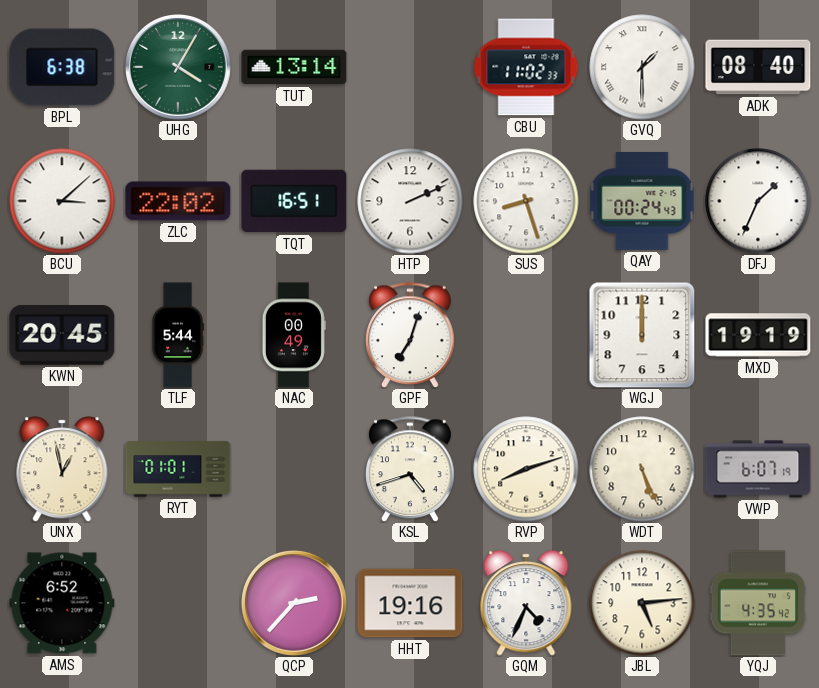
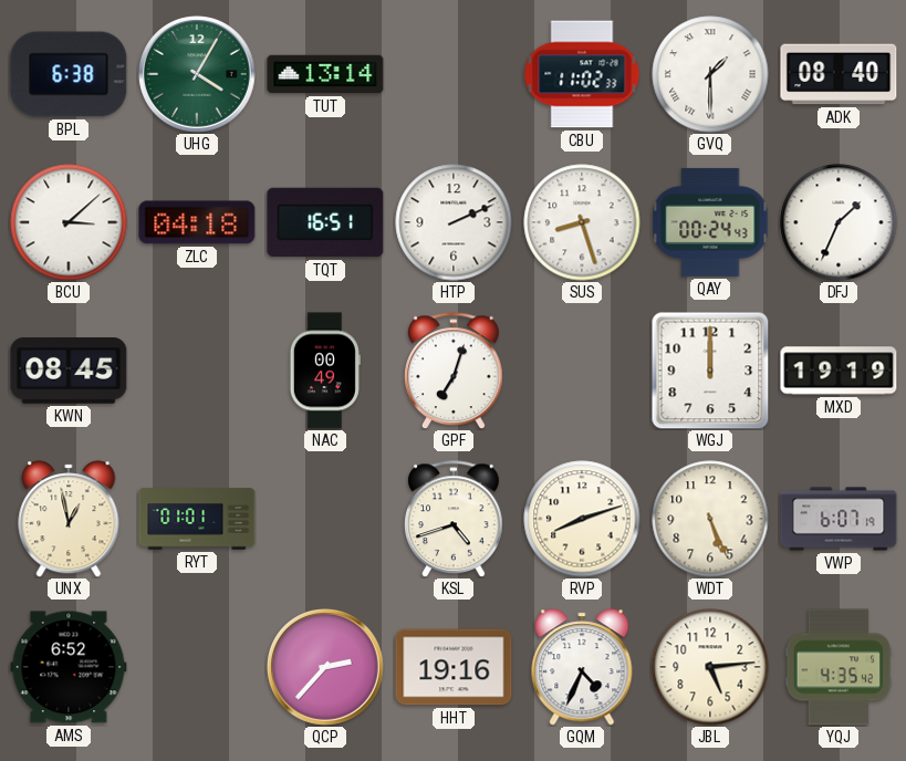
ZLC: 22:02 -> 04:18 (197, 222)
KWN: 20:45 -> 08:45 (69, 371)
TLF: 5:44 -> none (178, 335)
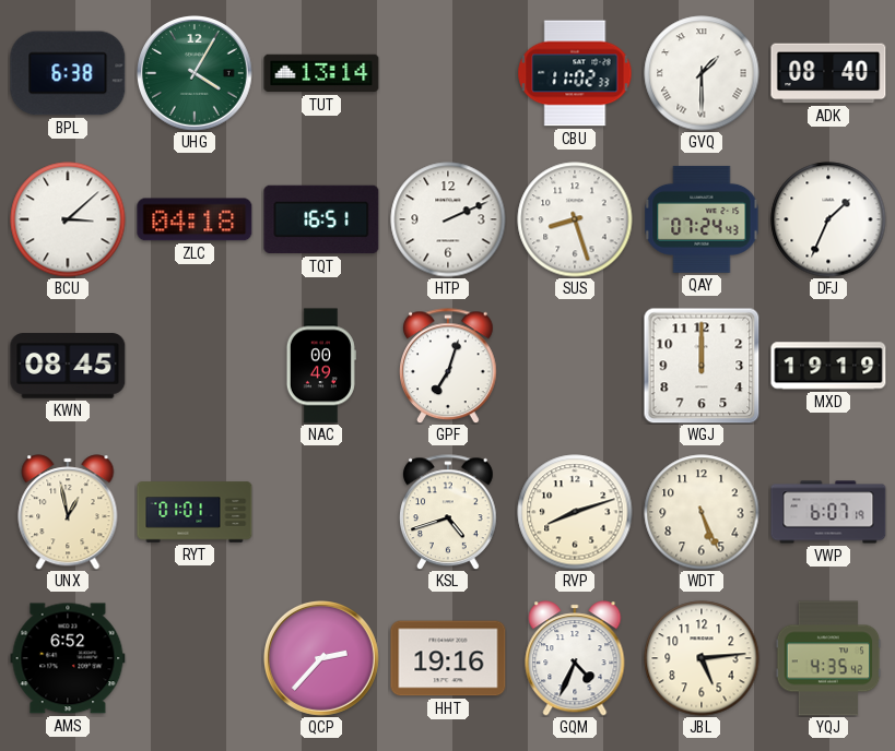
QAY: 00:24 -> 07:24 (702, 219)
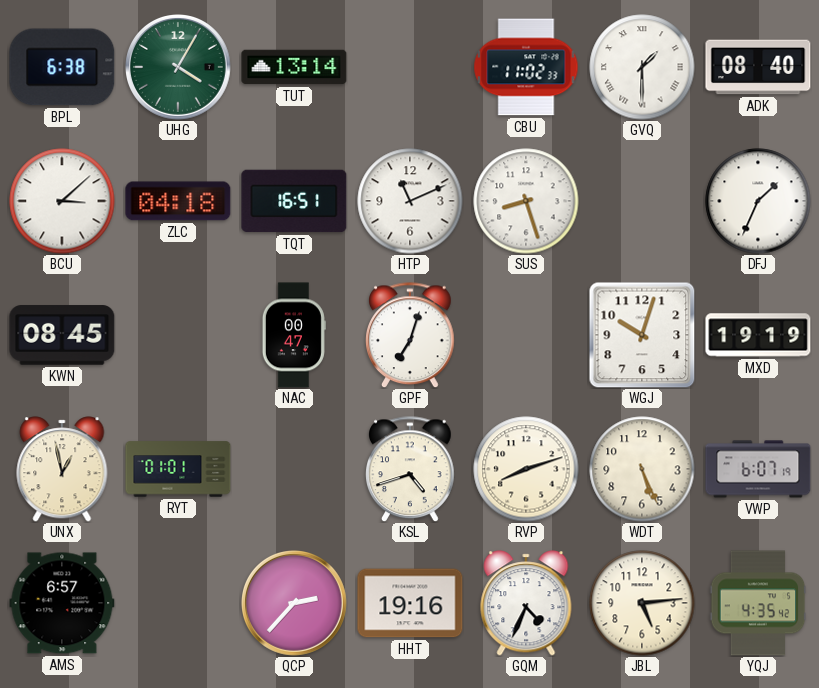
HTP: 2:11 -> 11:11 (410, 201)
QAY: 07:24 -> none (702, 219)
NAC: 00:49 -> 00:47 (294, 335)
WGJ: 12:00 -> 10:03 (642, 335)
AMS: 6:52 -> 6:57 (62, 603)
